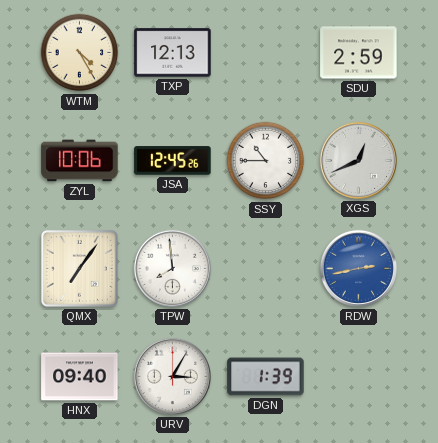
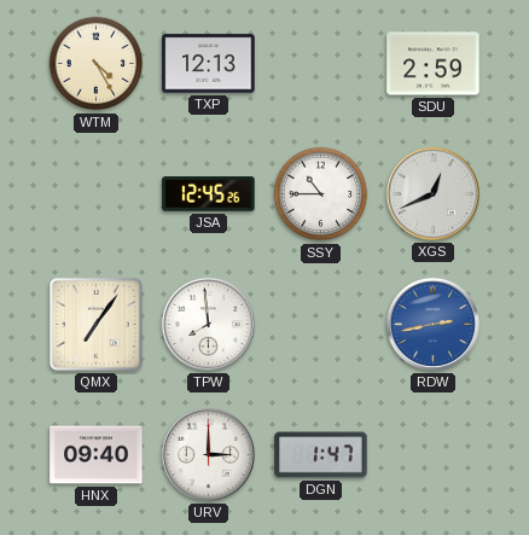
ZYL: 10:06 -> none (80, 161)
URV: 3:05 -> 3:00 (208, 454)
DGN: 1:39 -> 1:47 (321, 455)
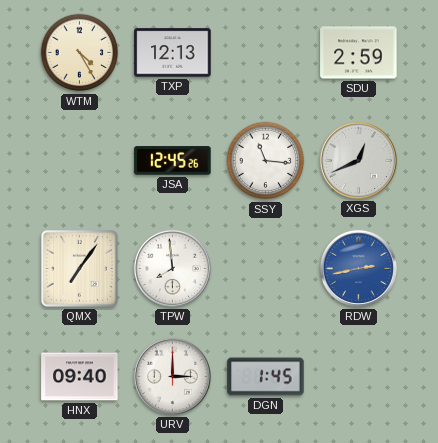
SSY: 10:45 -> 11:16 (266, 161)
DGN: 1:47 -> 1:45 (266, 377)
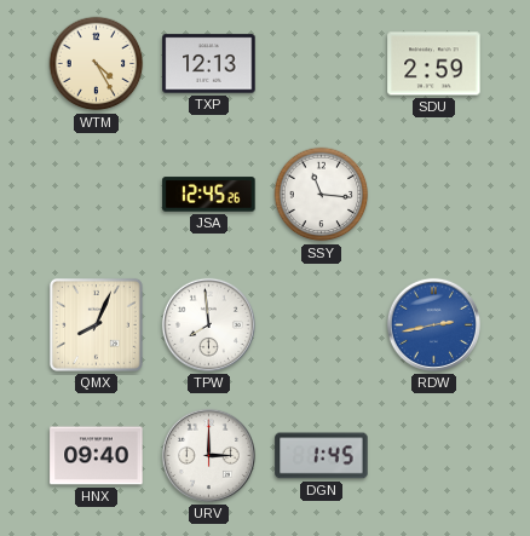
XGS: 12:41 -> none (358, 160)
QMX: 7:06 -> 8:04 (96, 324)
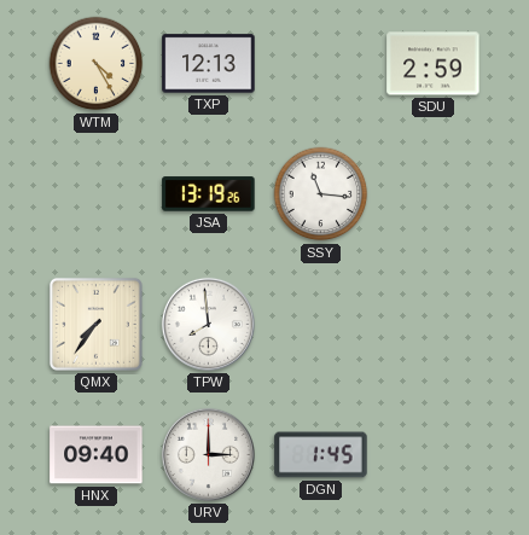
JSA: 12:45 -> 13:19 (209, 194)
QMX: 8:04 -> 7:36 (95, 324)
RDW: 2:43 -> none (433, 324)
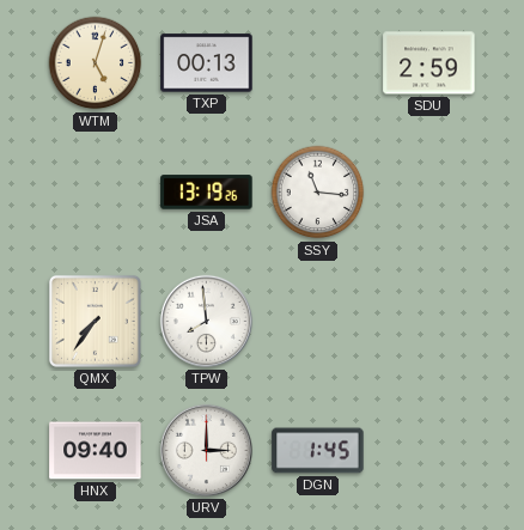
WTM: 4:25 -> 5:03 (96, 63)
TXP: 12:13 -> 00:13 (207, 63)
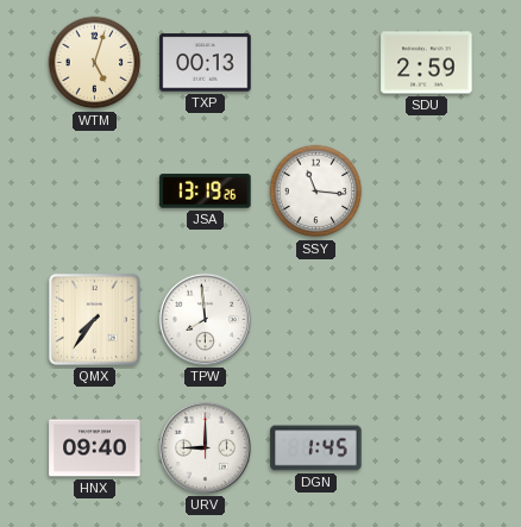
URV: 3:00 -> 9:00 (205, 447)
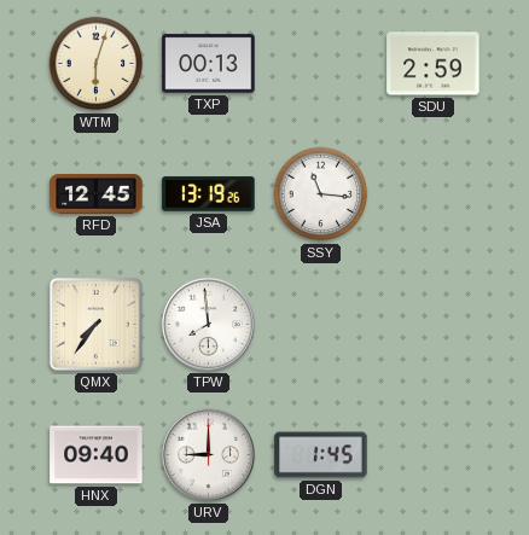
WTM: 5:03 -> 6:03 (97, 64)
RFD: none -> 12:45 (97, 194)
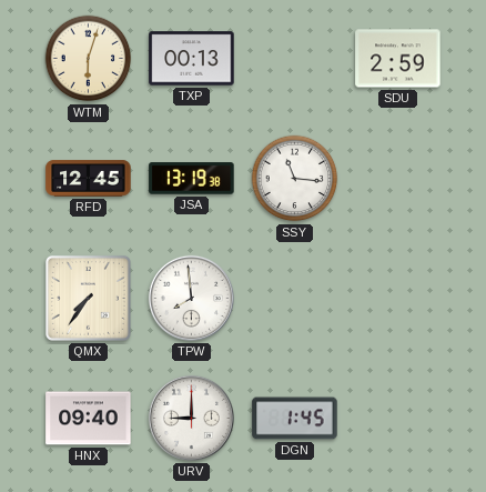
JSA: 13:19:26 -> 13:19:38 (192, 179)
